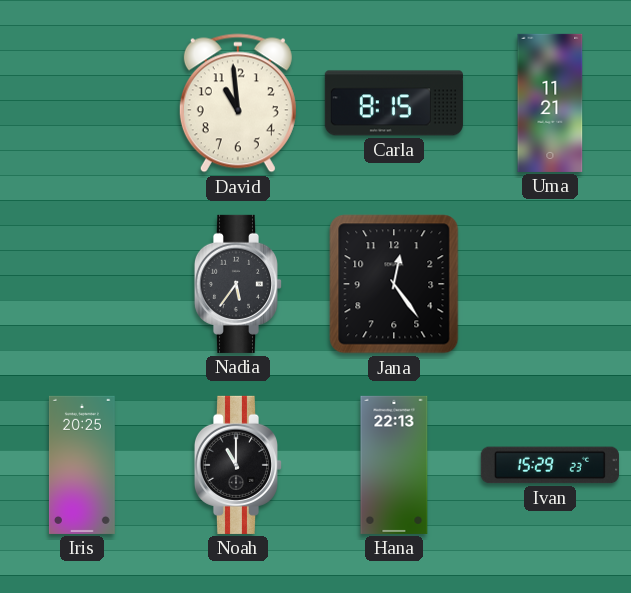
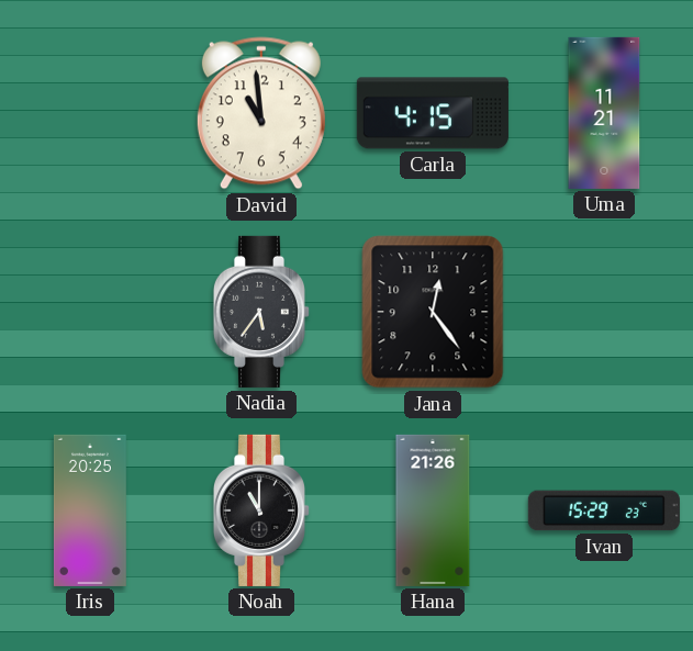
Carla: 8:15 -> 4:15 (433, 113)
Hana: 22:13 -> 21:26 (433, 510)
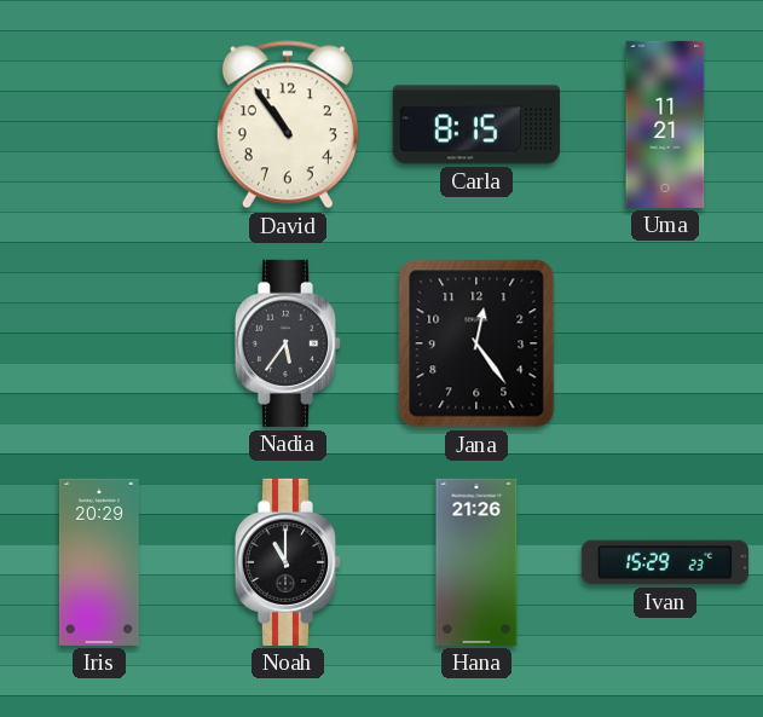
David: 10:59 -> 10:54 (288, 125)
Carla: 4:15 -> 8:15 (476, 125)
Iris: 20:25 -> 20:29 (99, 562)
